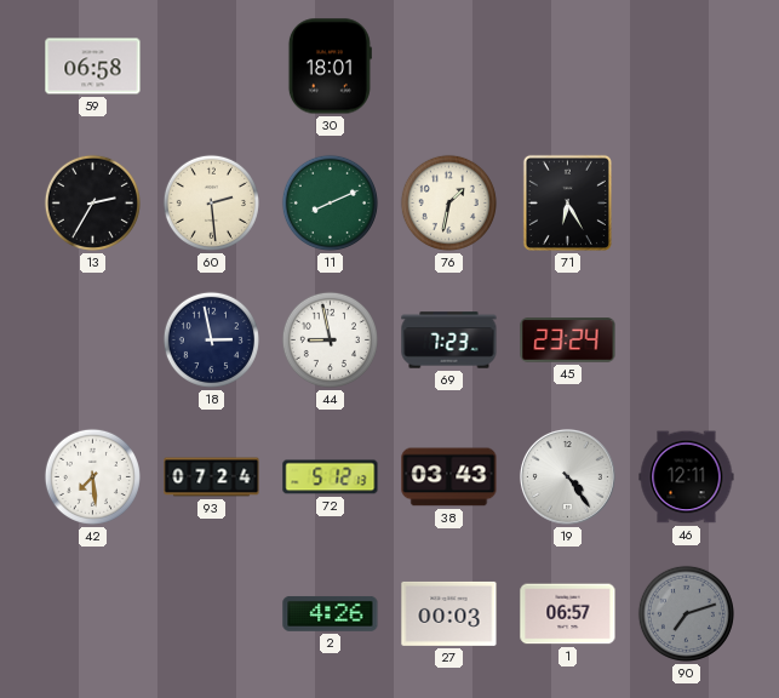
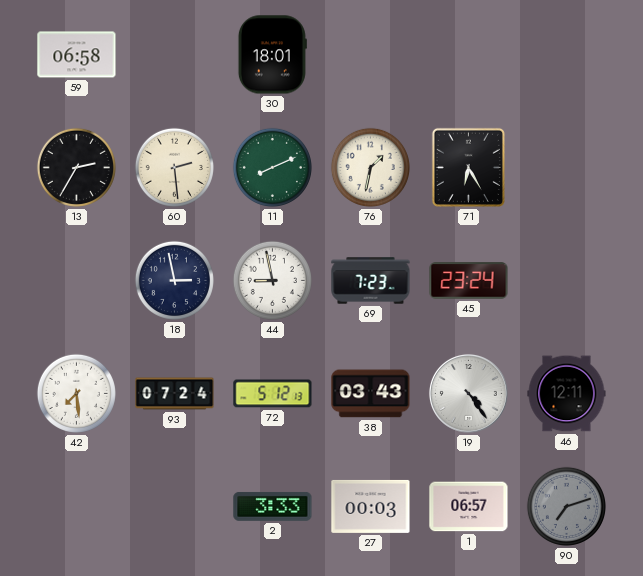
2: 4:26 -> 3:33 (273, 506)
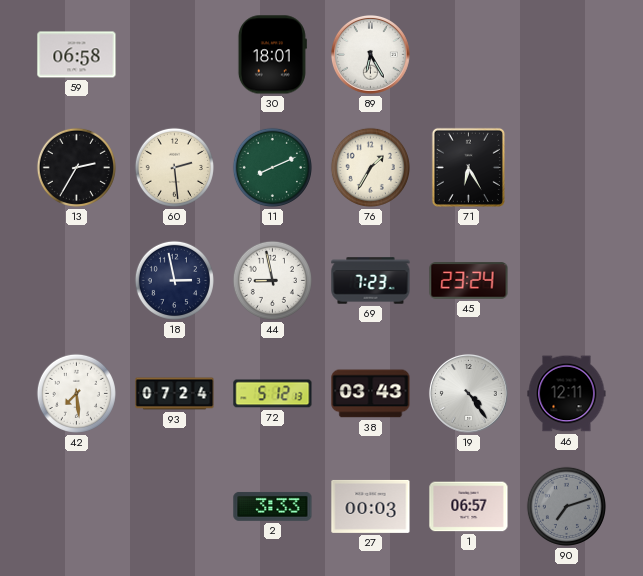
89: none -> 6:25 (370, 54)
76: 1:32 -> 1:35 (370, 167)
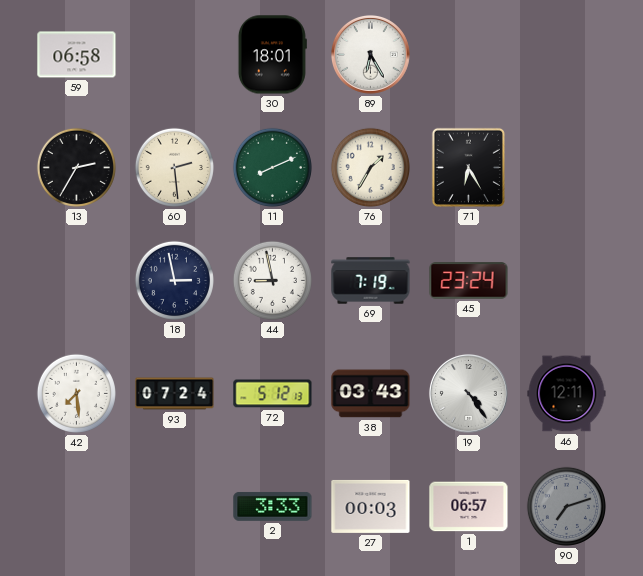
69: 7:23 -> 7:19 (371, 281)
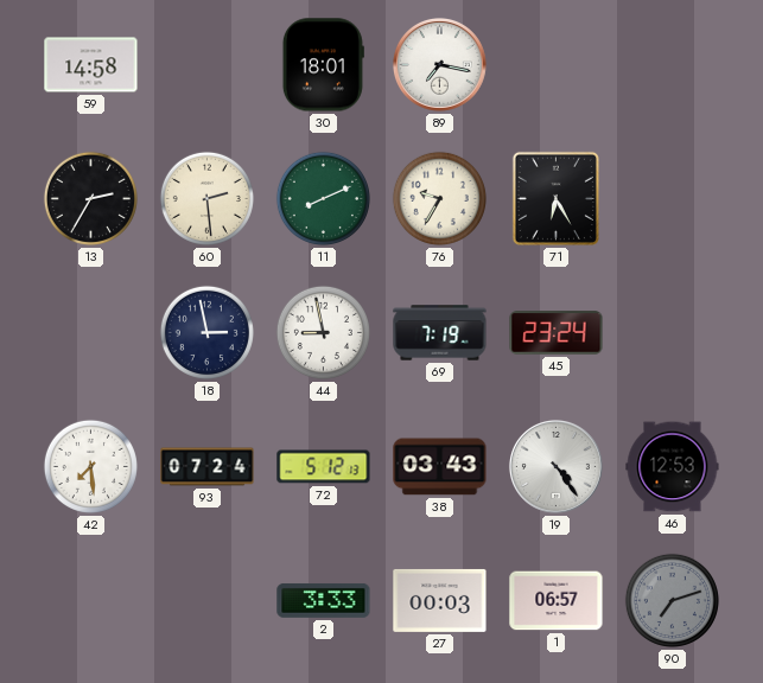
59: 06:58 -> 14:58 (91, 65)
89: 6:25 -> 7:17 (439, 64)
76: 1:35 -> 9:35 (439, 198)
46: 12:11 -> 12:53 (673, 467)
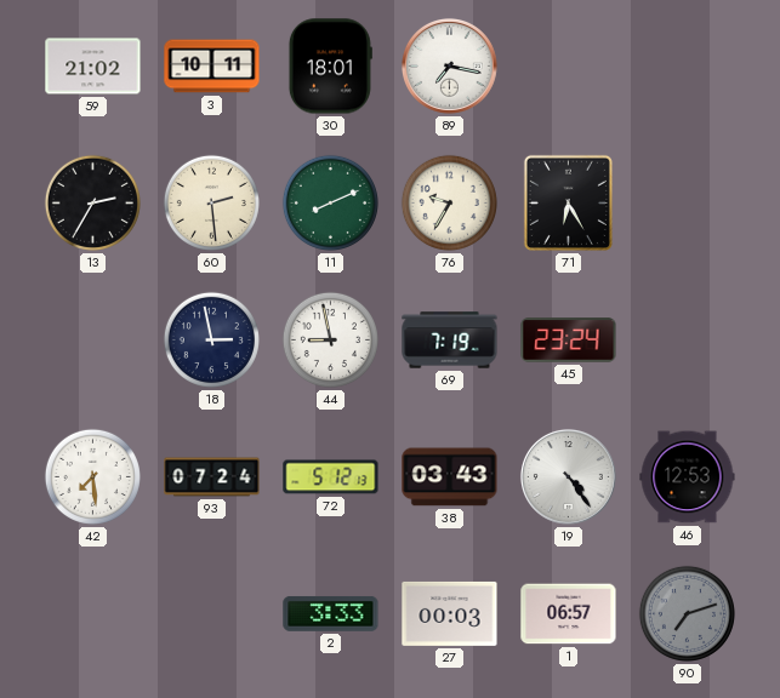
59: 14:58 -> 21:02 (93, 67)
3: none -> 10:11 (212, 67)
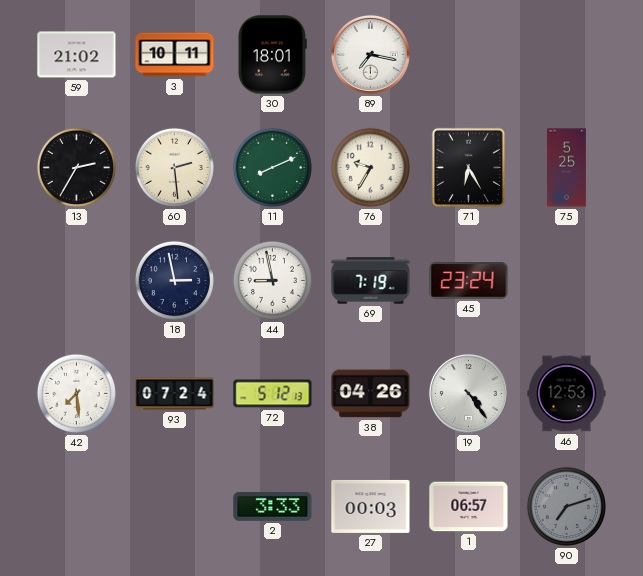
75: none -> 5:25 (567, 168)
38: 03:43 -> 04:26 (371, 394)
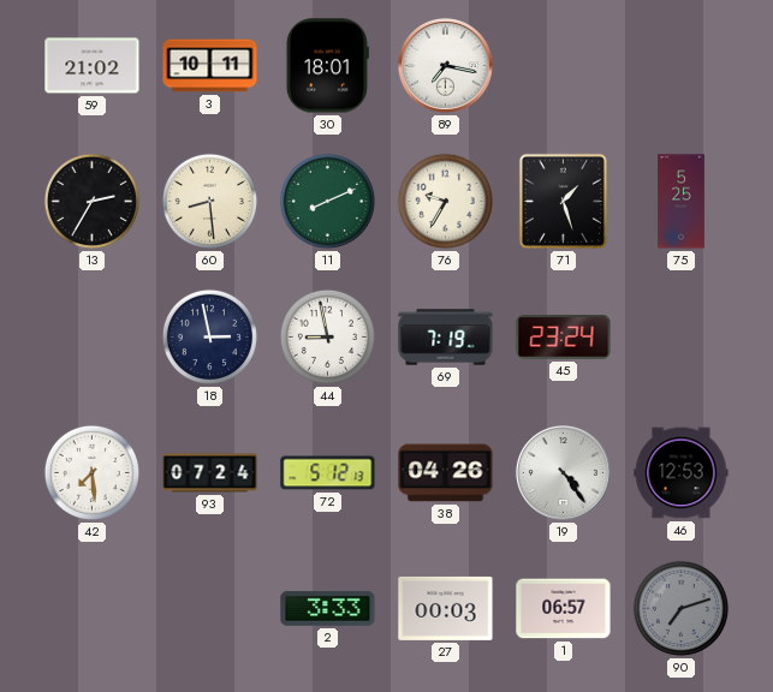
60: 2:29 -> 8:29 (209, 201)
71: 6:25 -> 1:27 (563, 201)
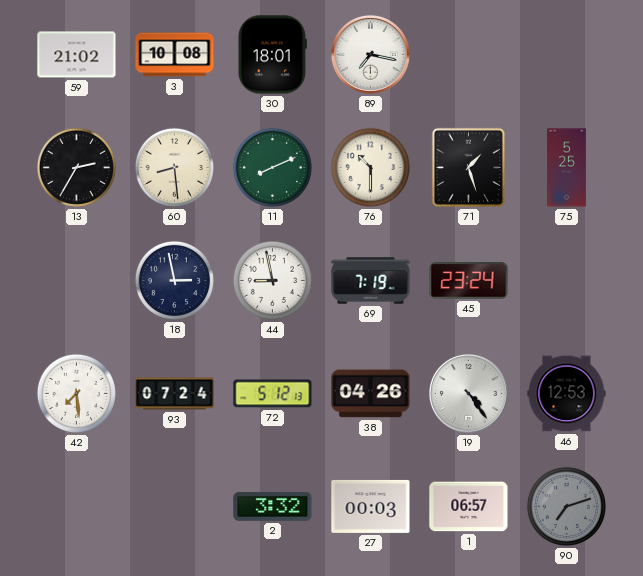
3: 10:11 -> 10:08 (175, 55)
76: 9:35 -> 10:30 (370, 167)
2: 3:33 -> 3:32 (273, 506)
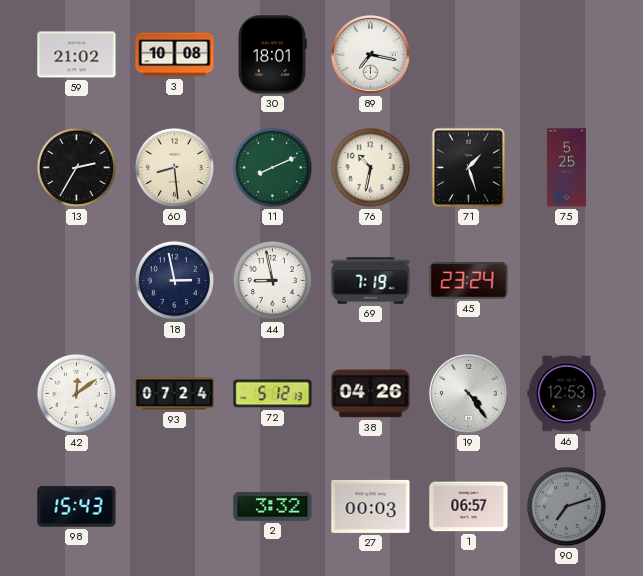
76: 10:30 -> 10:32 (370, 167)
42: 7:29 -> 12:09 (76, 393)
98: none -> 15:43 (77, 507)
